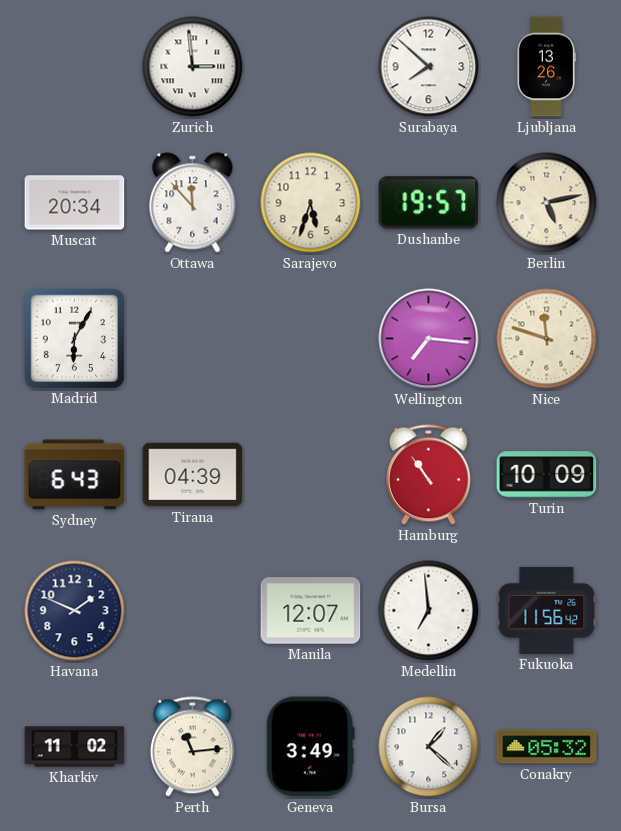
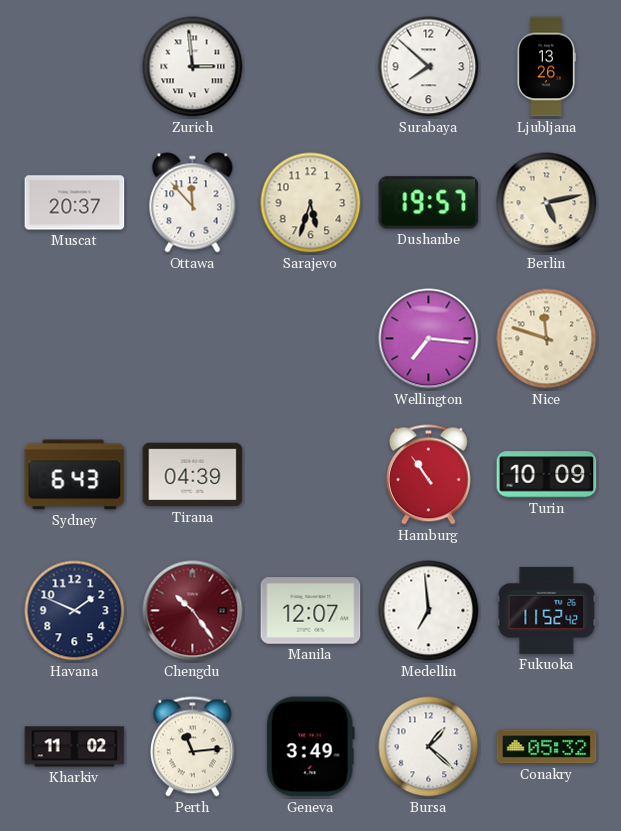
Muscat: 20:34 -> 20:37 (75, 203)
Madrid: 6:05 -> none (74, 338)
Chengdu: none -> 10:24 (193, 611)
Fukuoka: 11:56 -> 11:52 (547, 610)
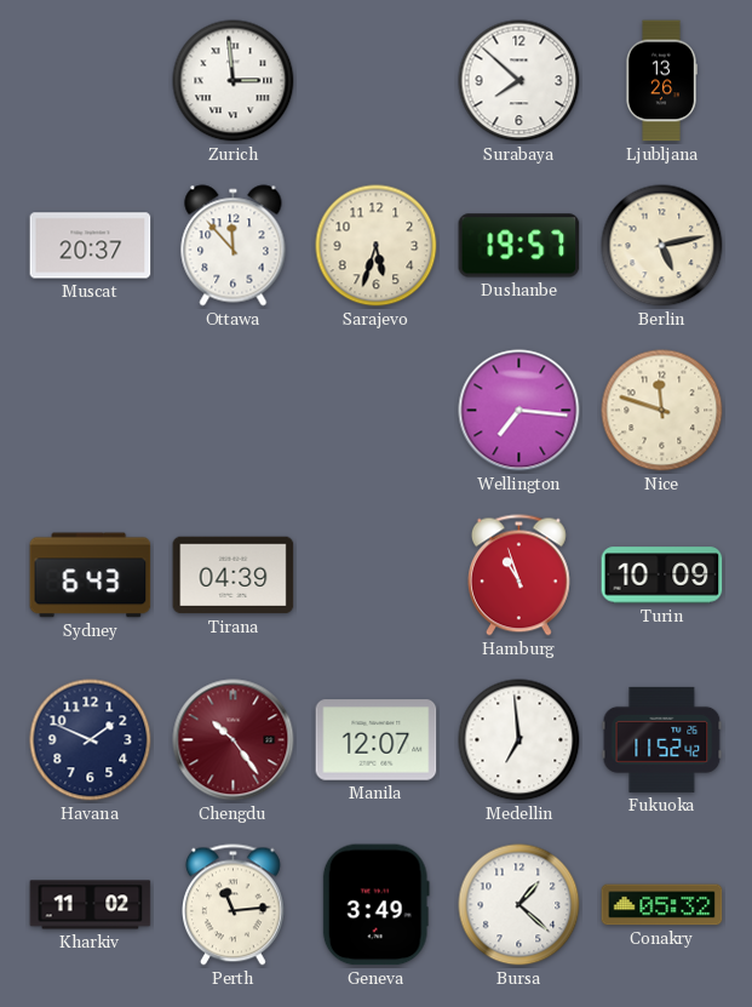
Hamburg: 10:54 -> 10:57 (518, 576)
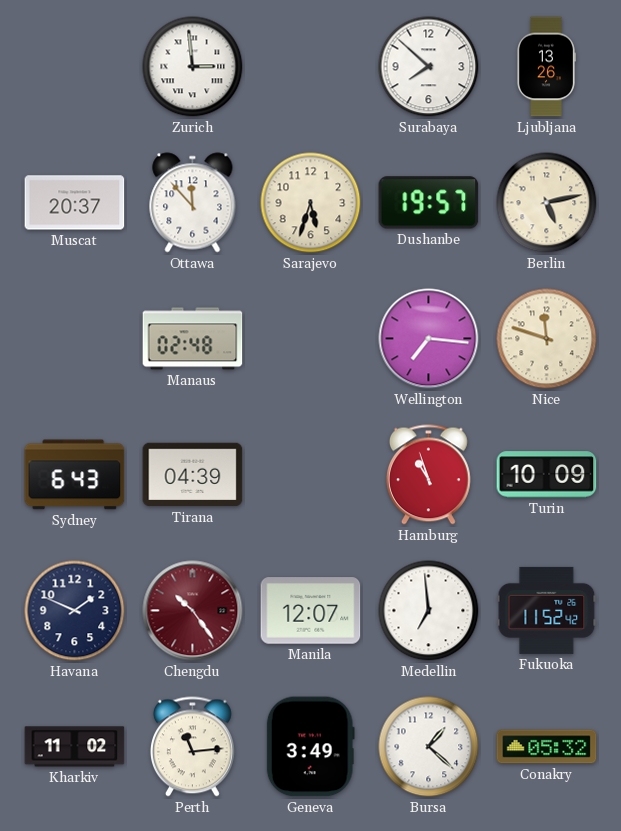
Manaus: none -> 02:48 (193, 339)
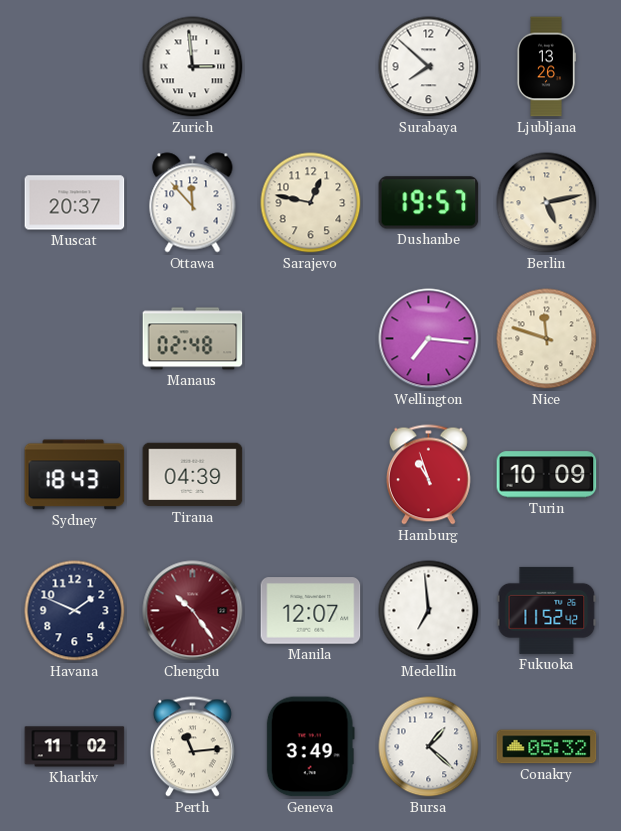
Sarajevo: 5:33 -> 12:47 (311, 203)
Sydney: 6:43 -> 18:43 (75, 475)
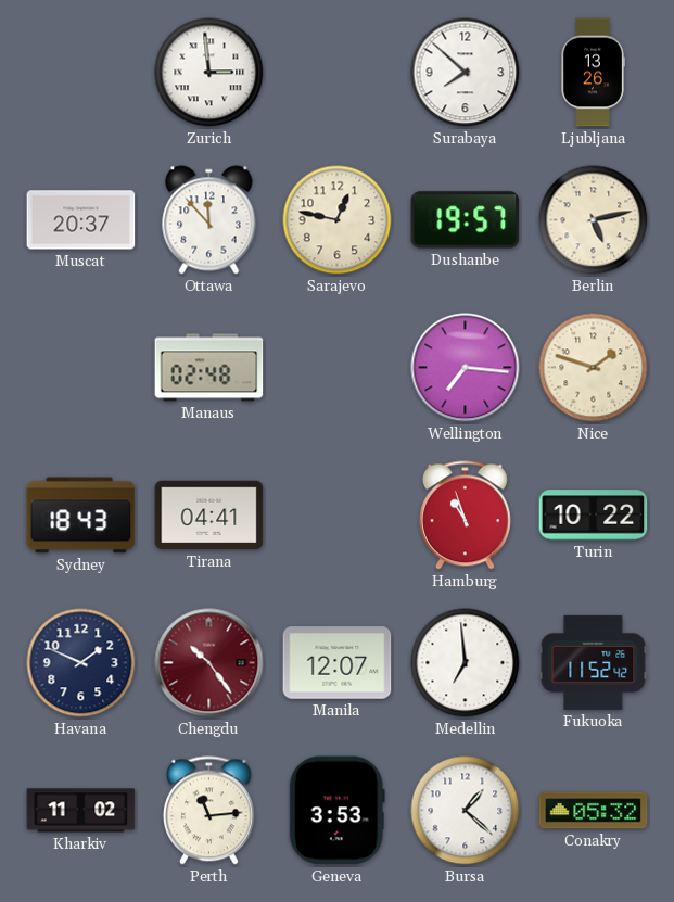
Nice: 11:48 -> 1:48 (594, 368)
Tirana: 04:39 -> 04:41 (209, 516)
Turin: 10:09 -> 10:22 (594, 516)
Geneva: 3:49 -> 3:53 (336, 811)
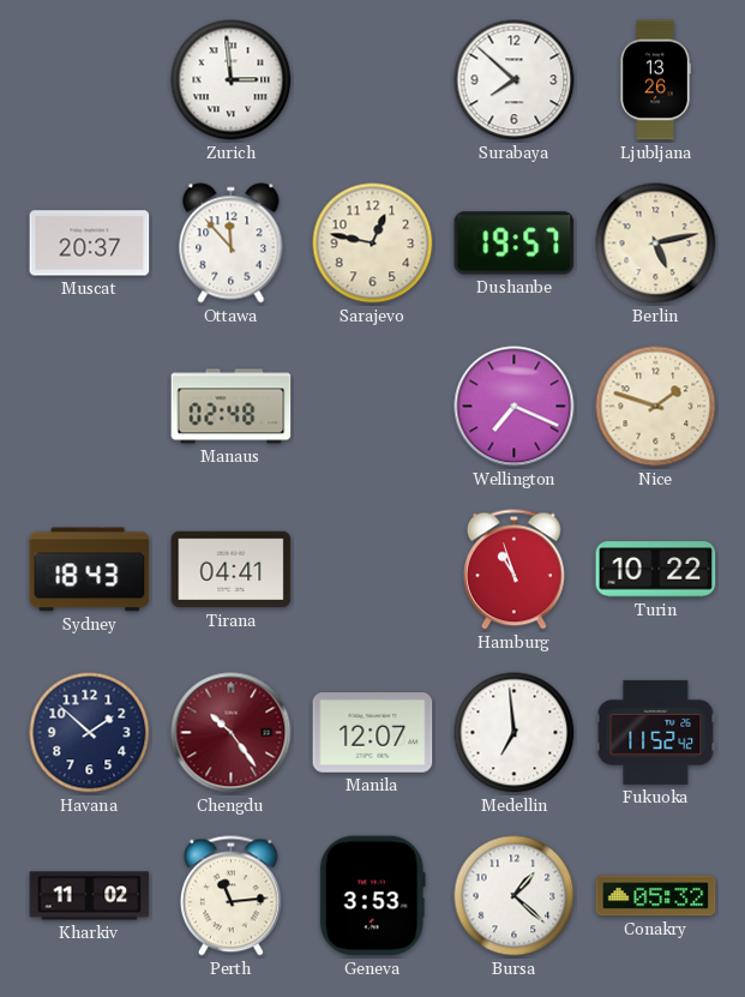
Wellington: 7:16 -> 7:19 (515, 407)
Havana: 1:49 -> 1:52 (90, 733)
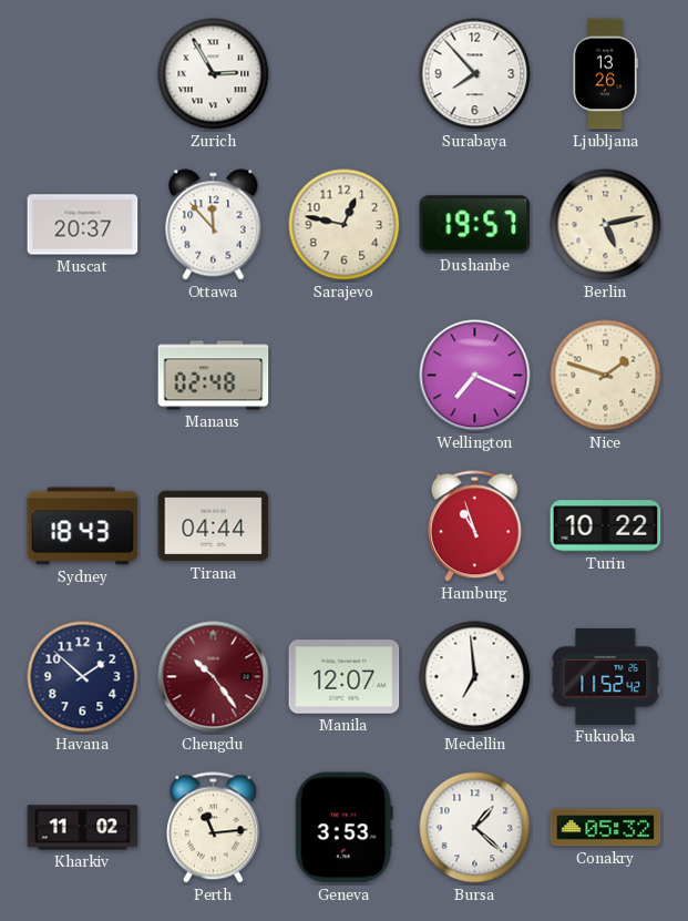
Zurich: 2:59 -> 2:55 (214, 74)
Surabaya: 7:52 -> 7:53 (475, 74)
Tirana: 04:41 -> 04:44 (214, 526)
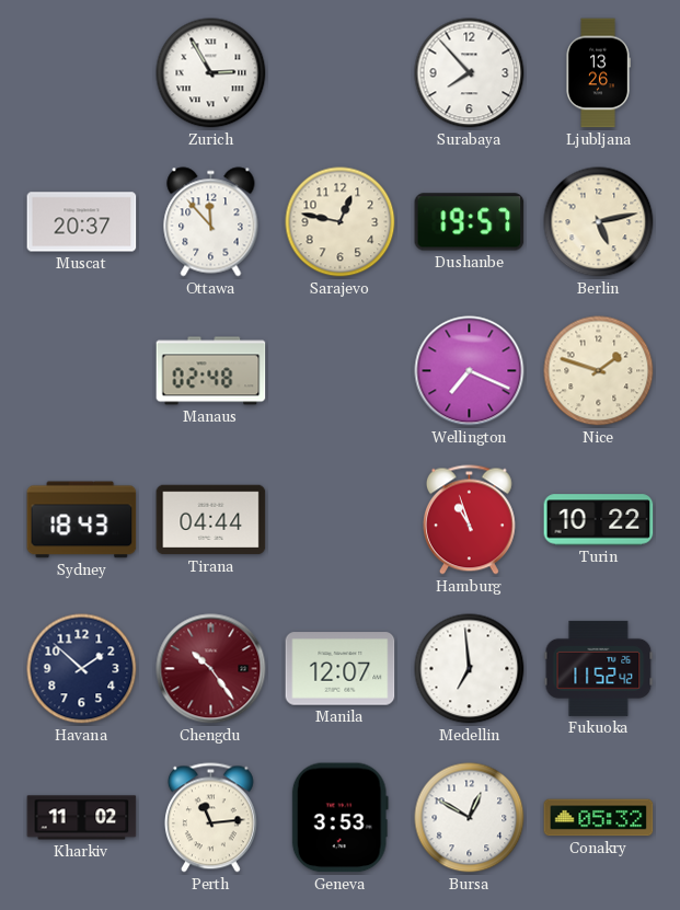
Bursa: 1:22 -> 12:50 (470, 818)
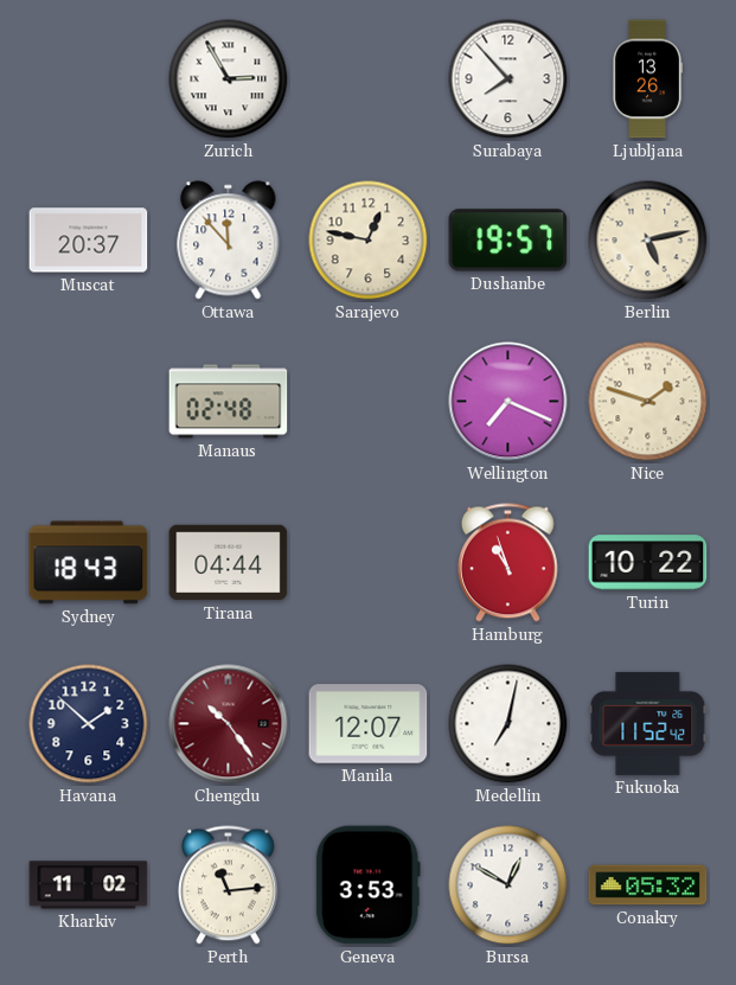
Medellin: 6:59 -> 7:02 (508, 724)
